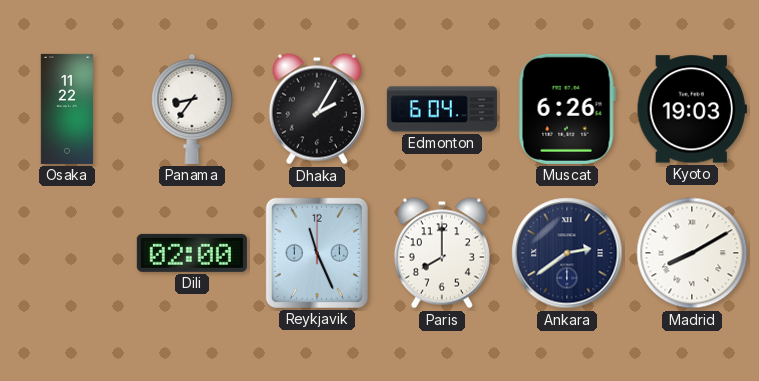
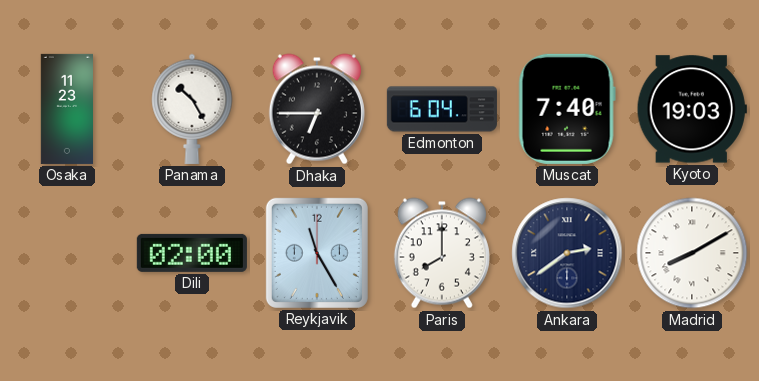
Osaka: 11:22 -> 11:23 (66, 109)
Panama: 8:36 -> 10:25 (192, 109)
Dhaka: 2:05 -> 6:45 (317, 109)
Muscat: 6:26 -> 7:40 (567, 109)
Reykjavik: 11:26 -> 11:25 (317, 253)
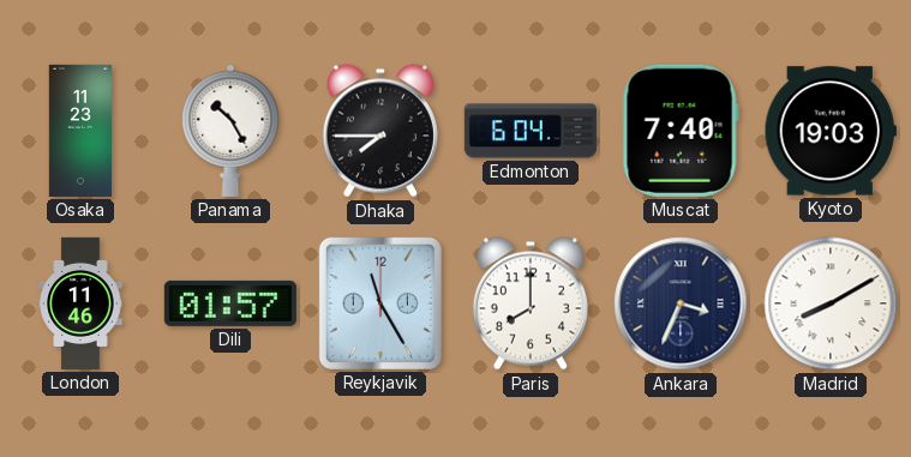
Dhaka: 6:45 -> 7:45 (380, 131)
London: none -> 11:46 (80, 303)
Dili: 02:00 -> 01:57 (230, 303)
Ankara: 2:39 -> 3:34 (681, 303)
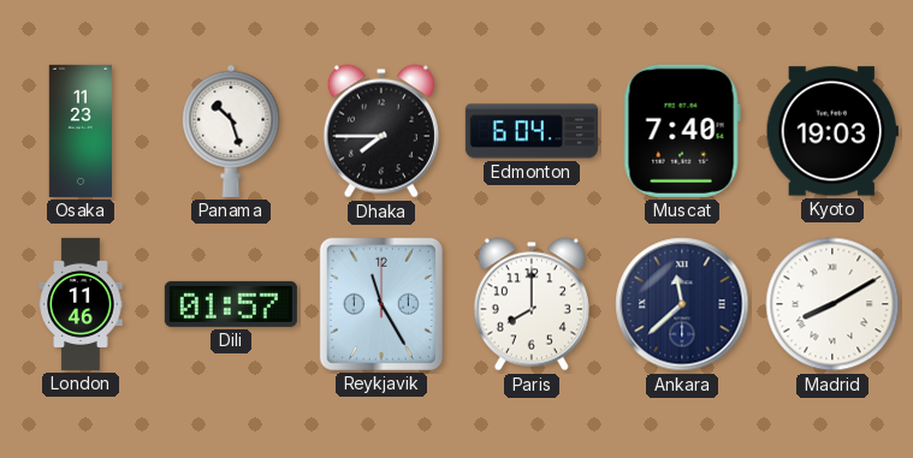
Panama: 10:25 -> 10:27 (231, 131)
Ankara: 3:34 -> 11:38 (682, 304)
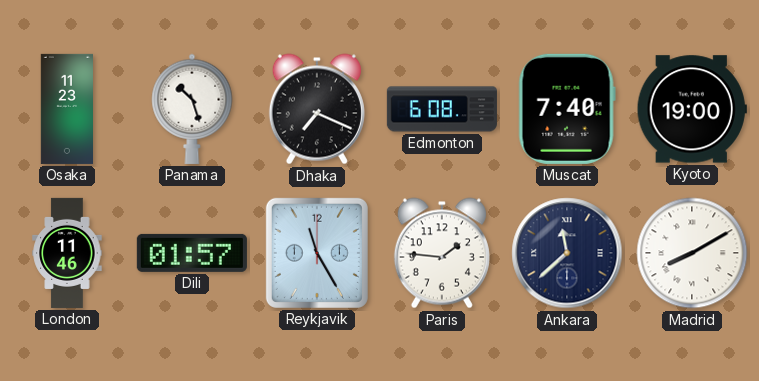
Dhaka: 7:45 -> 7:19 (317, 109)
Edmonton: 6:04 -> 6:08 (442, 109)
Kyoto: 19:03 -> 19:00 (692, 109)
Paris: 8:00 -> 1:46 (442, 253)
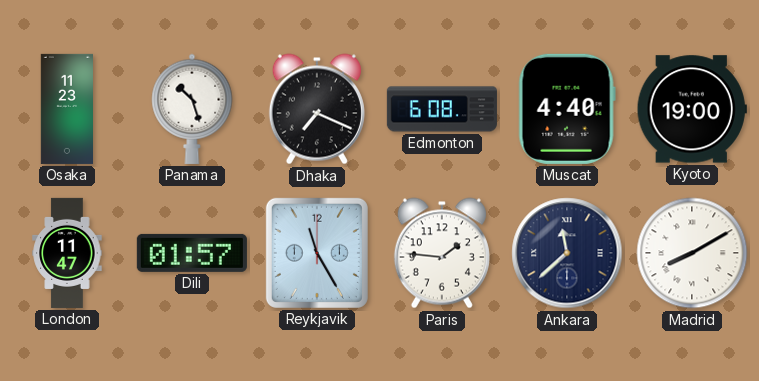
Muscat: 7:40 -> 4:40 (567, 109)
London: 11:46 -> 11:47 (67, 253)
